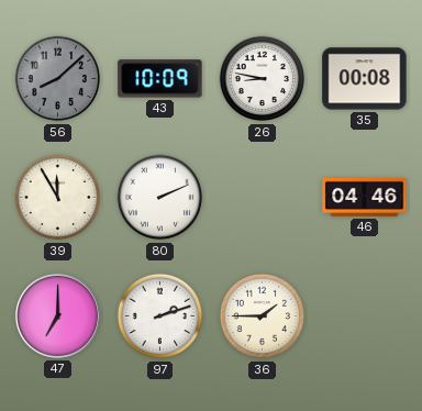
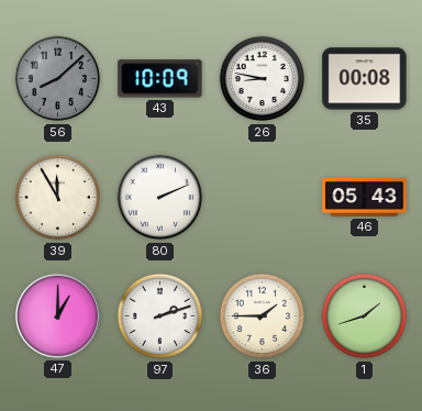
46: 04:46 -> 05:43 (365, 197)
47: 7:00 -> 1:00 (57, 315)
1: none -> 1:42 (365, 316)
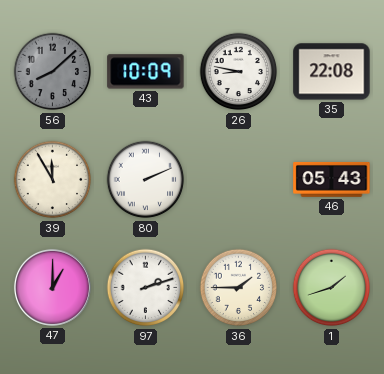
35: 00:08 -> 22:08 (332, 72)
